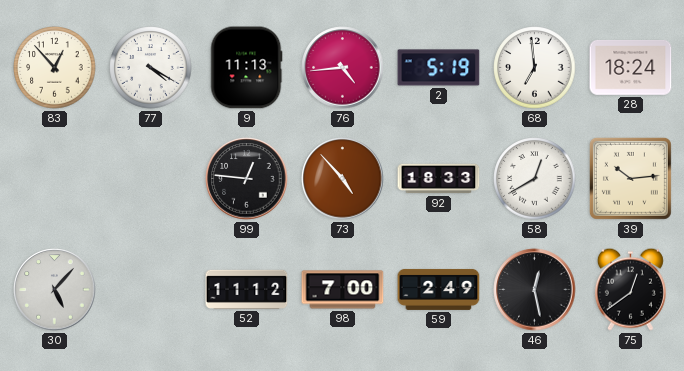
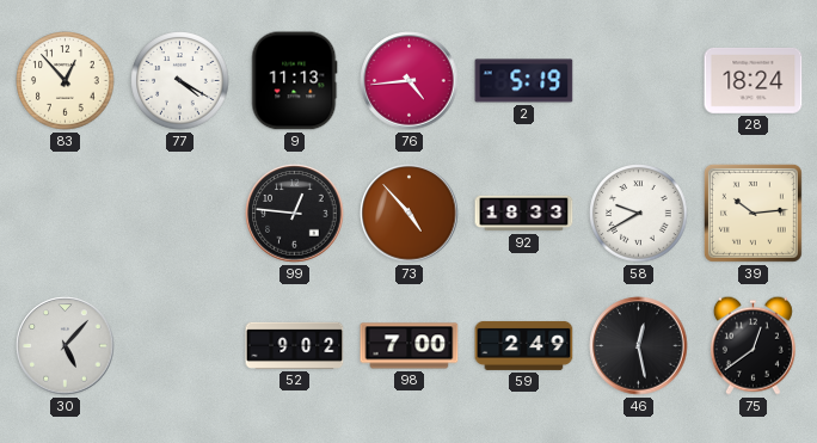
68: 6:59 -> none (535, 68)
58: 12:40 -> 9:40 (639, 214)
52: 11:12 -> 9:02 (295, 345)
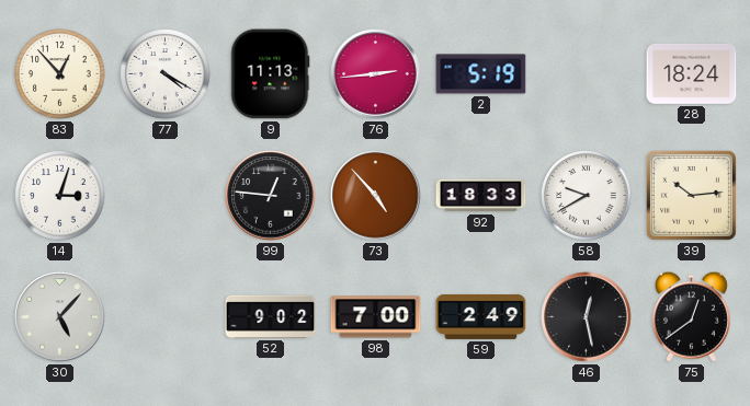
76: 4:44 -> 2:44 (376, 74)
14: none -> 3:03 (60, 196)
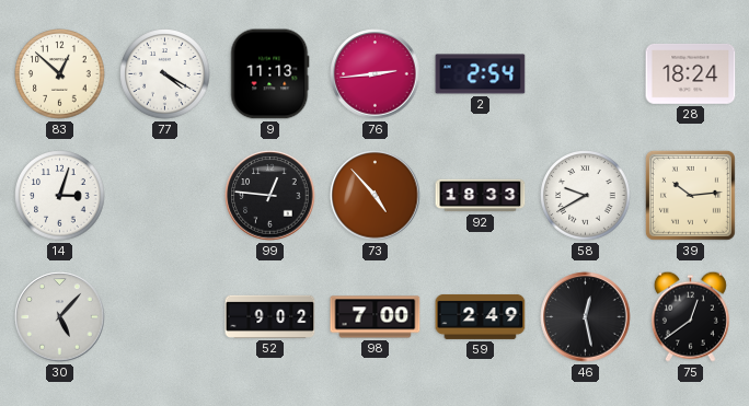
83: 12:53 -> 12:52 (60, 74)
2: 5:19 -> 2:54 (481, 74)
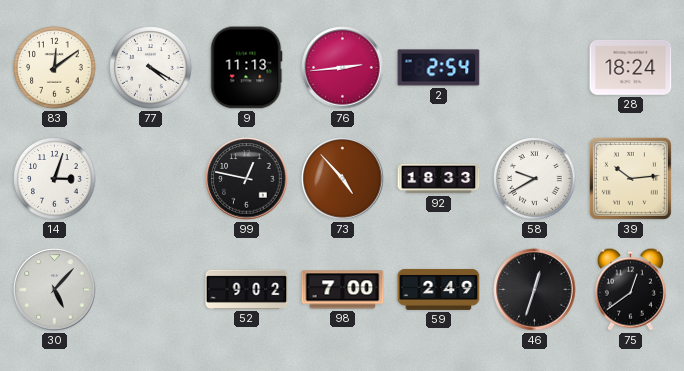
83: 12:52 -> 12:09 (55, 68)
99: 12:46 -> 12:47 (247, 179)
46: 12:28 -> 12:33 (535, 290)
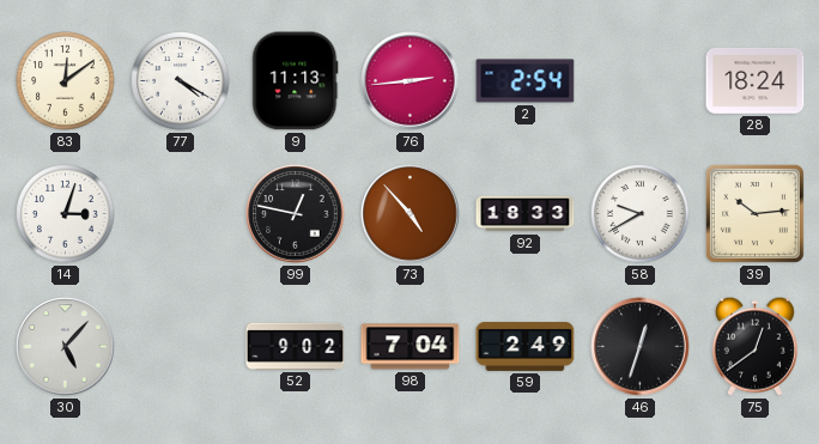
98: 7:00 -> 7:04 (411, 347)
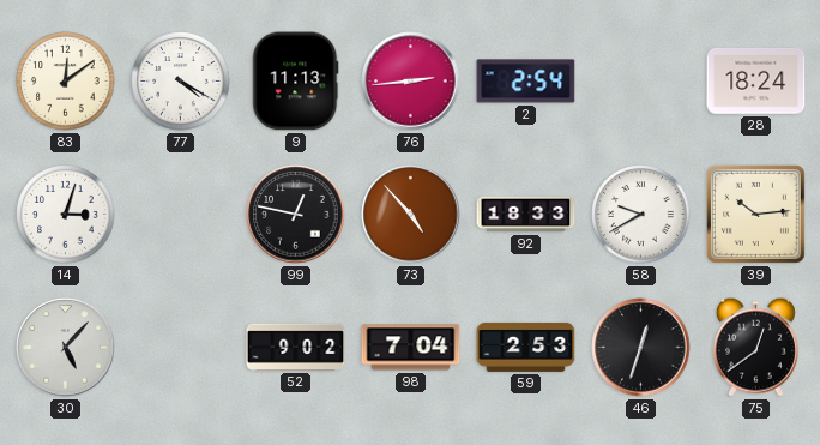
59: 2:49 -> 2:53 (526, 347)
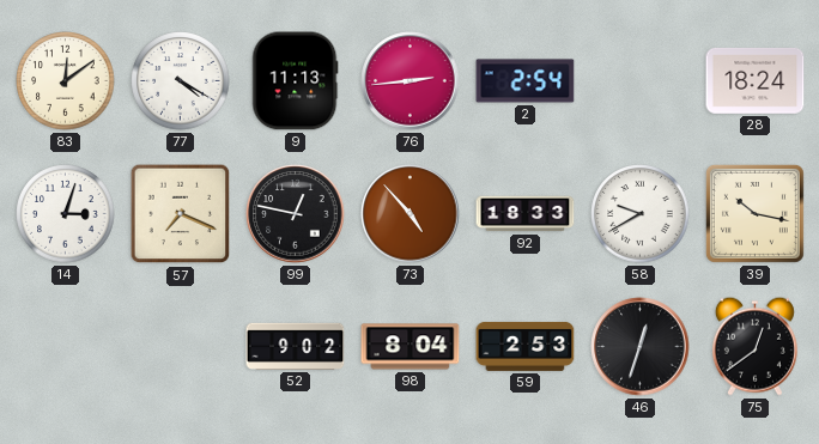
57: none -> 7:19 (181, 214)
39: 10:14 -> 10:17 (754, 213)
30: 5:07 -> none (66, 348)
98: 7:04 -> 8:04 (411, 347)
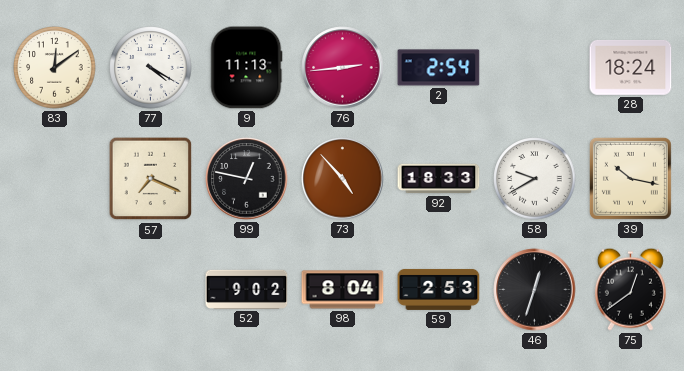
14: 3:03 -> none (66, 214)
